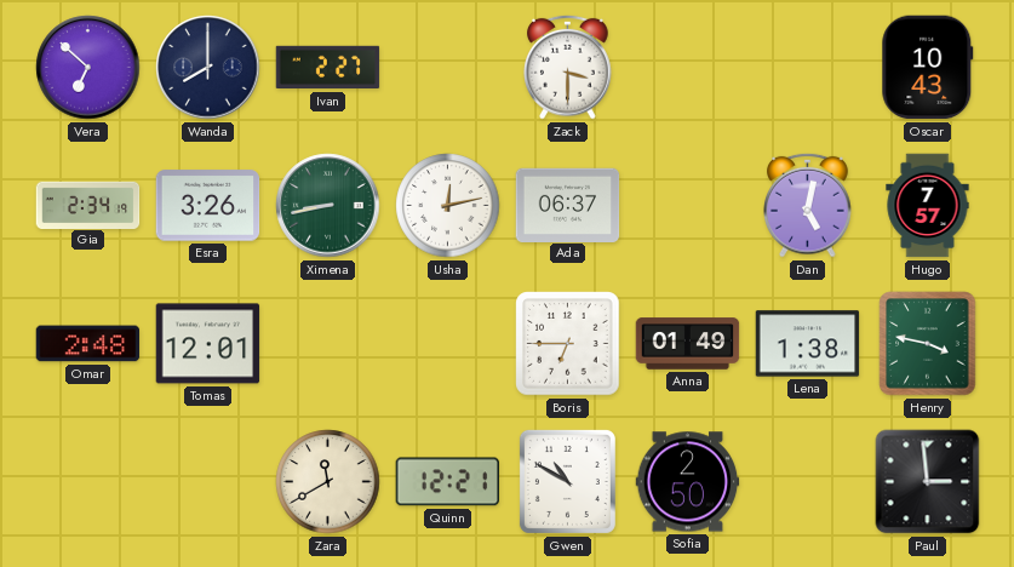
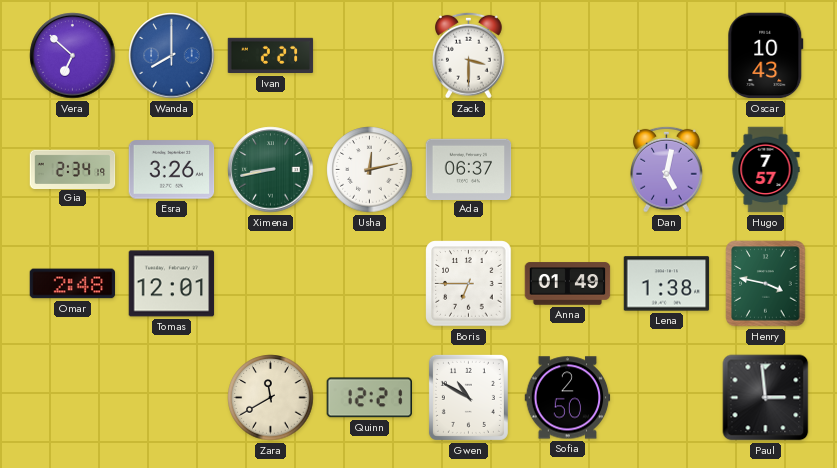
Wanda dial: navy -> blue (172, 56)
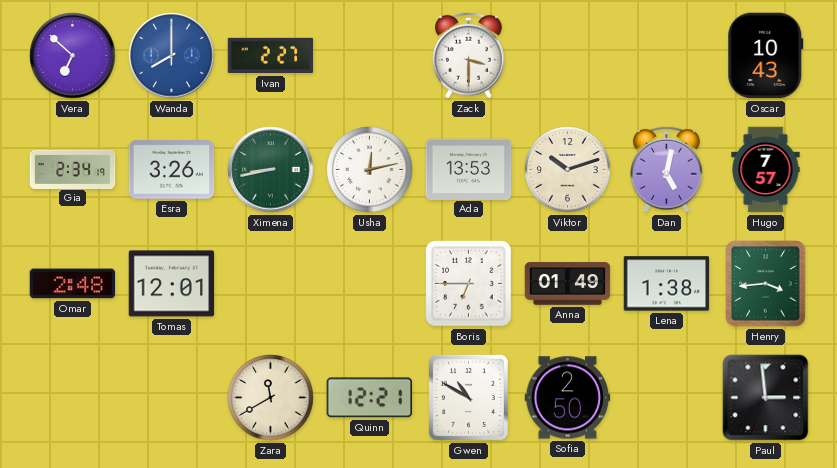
Ada: 06:37 -> 13:53 (469, 169)
Viktor: none -> 10:12 (568, 170)
Henry: 3:47 -> 3:44 (766, 284)
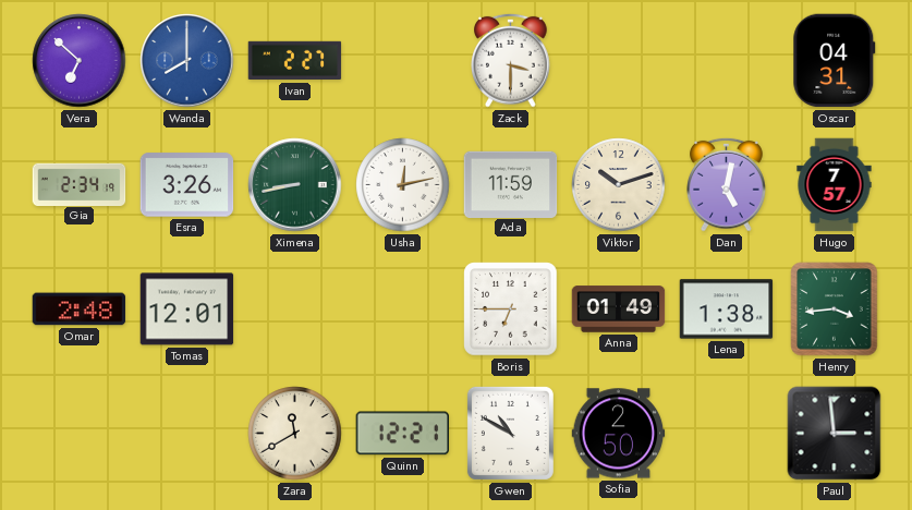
Oscar: 10:43 -> 04:31 (835, 61)
Ada: 13:53 -> 11:59 (511, 184)
